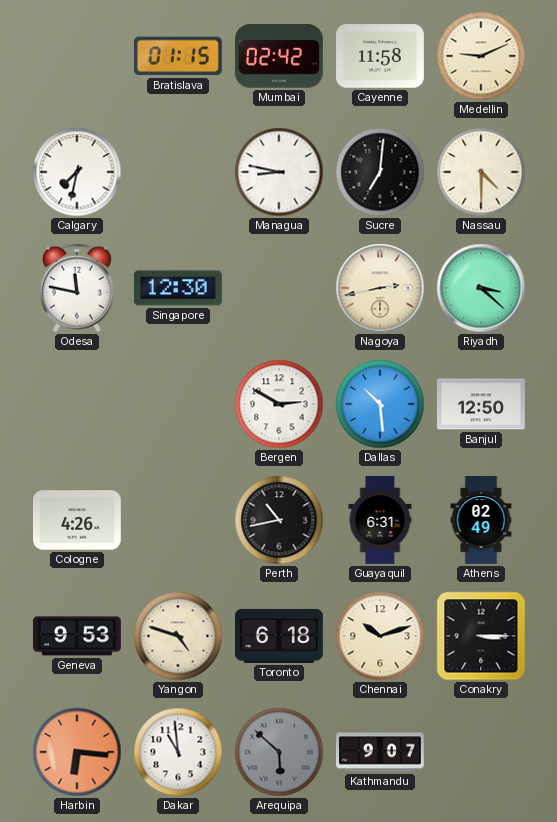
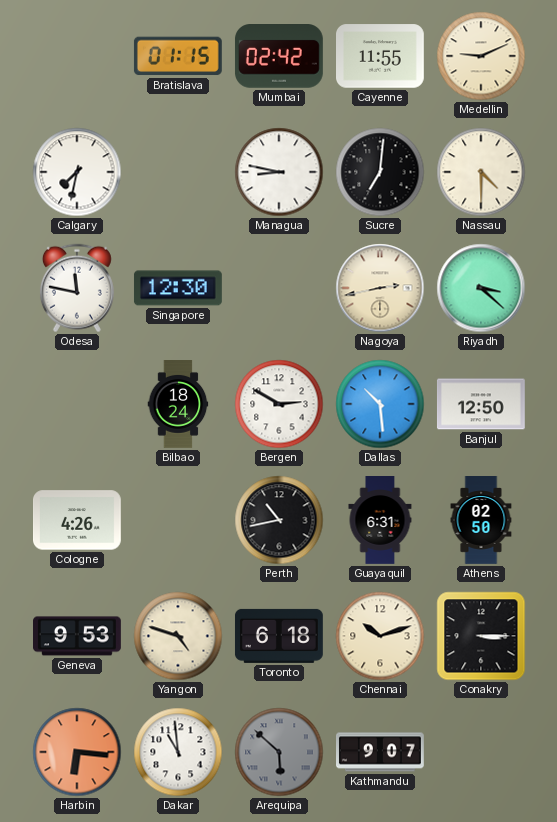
Cayenne: 11:58 -> 11:55 (381, 56)
Bilbao: none -> 18:24 (178, 405)
Athens: 02:49 -> 02:50 (481, 521)
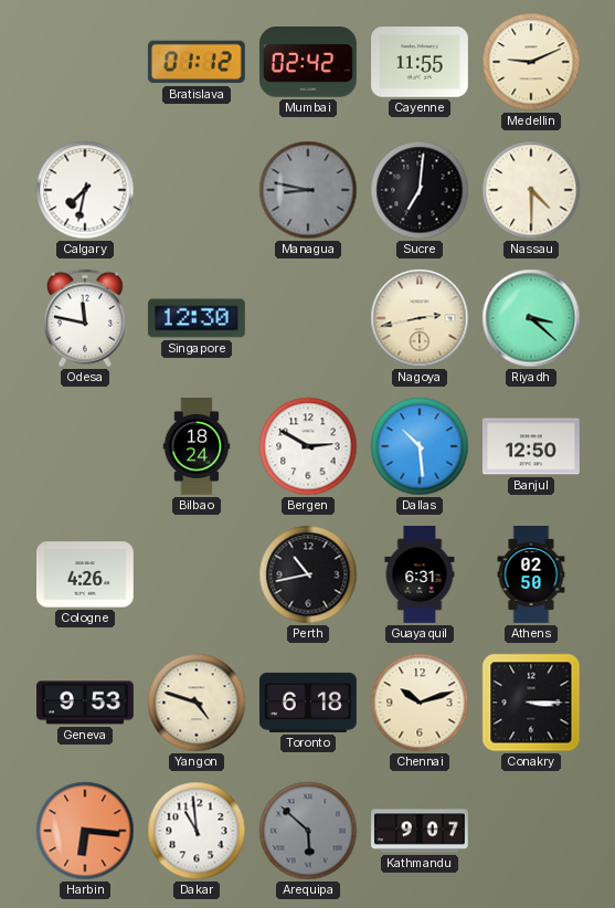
Bratislava: 01:15 -> 01:12 (197, 62)
Managua dial: white -> grey (308, 190)
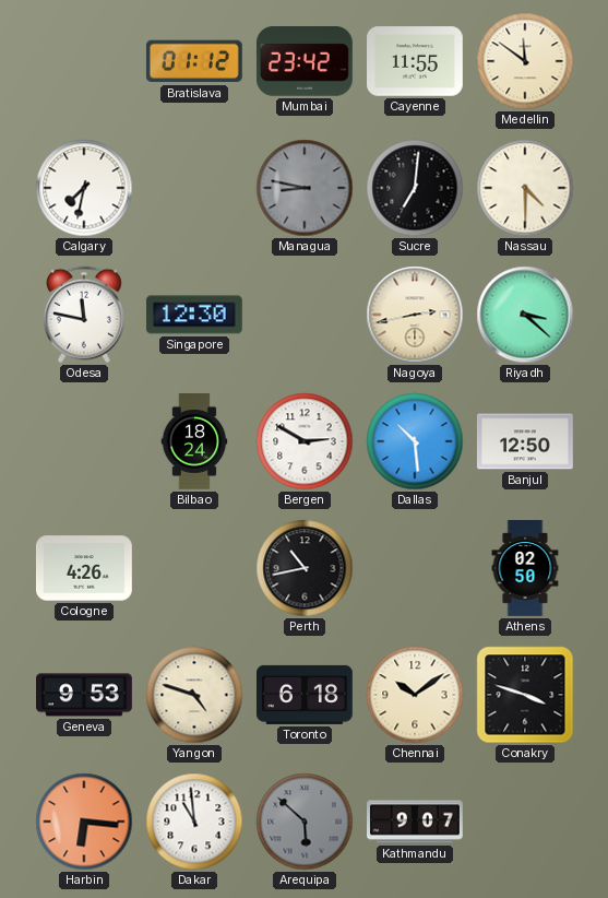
Mumbai: 02:42 -> 23:42 (305, 62)
Medellin: 9:11 -> 11:51 (525, 61)
Guayaquil: 6:31 -> none (420, 576)
Chennai: 10:12 -> 10:09 (415, 695)
Conakry: 3:15 -> 3:48 (525, 695)
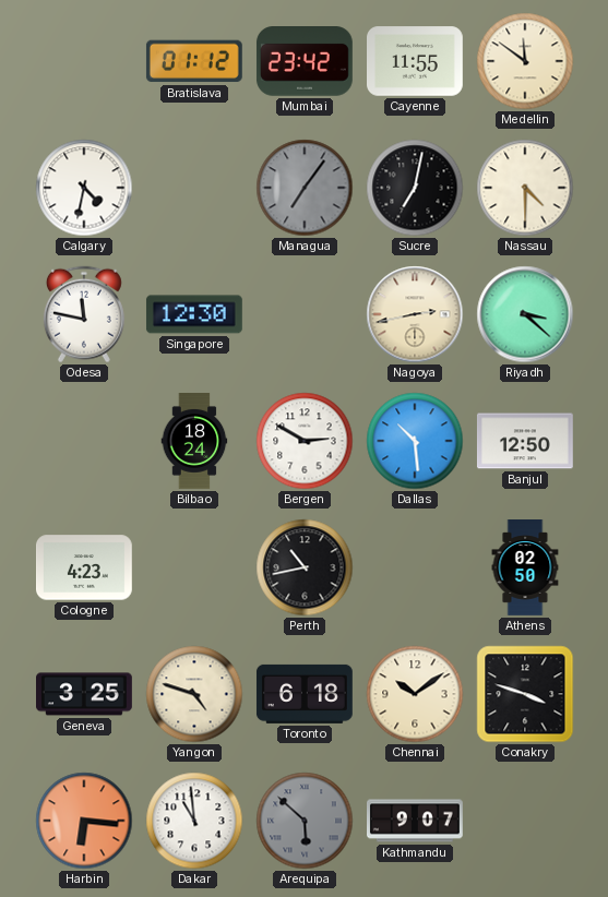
Calgary: 7:32 -> 4:32 (84, 188)
Managua: 8:47 -> 7:06 (305, 188)
Sucre: 7:01 -> 7:02 (415, 188)
Cologne: 4:26 -> 4:23 (85, 567)
Geneva: 9:53 -> 3:25 (85, 694)
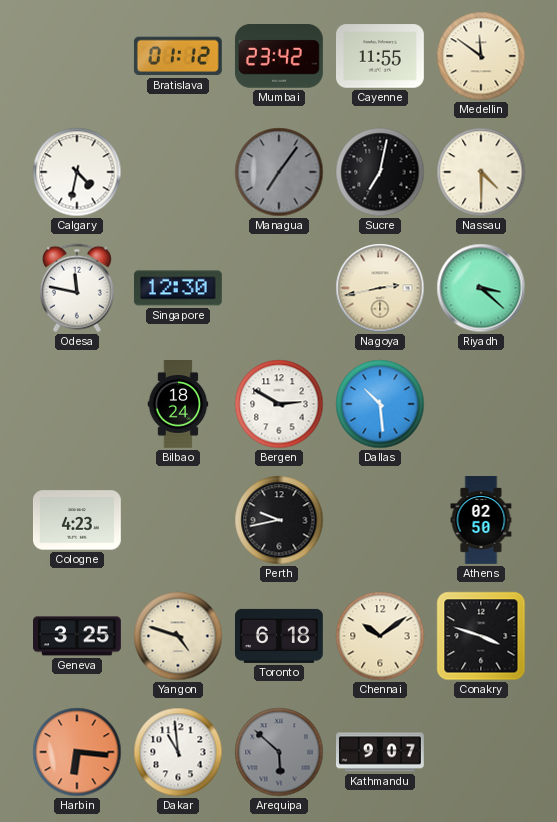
Banjul: 12:50 -> none (525, 441)
Perth: 10:43 -> 9:43 (279, 520)
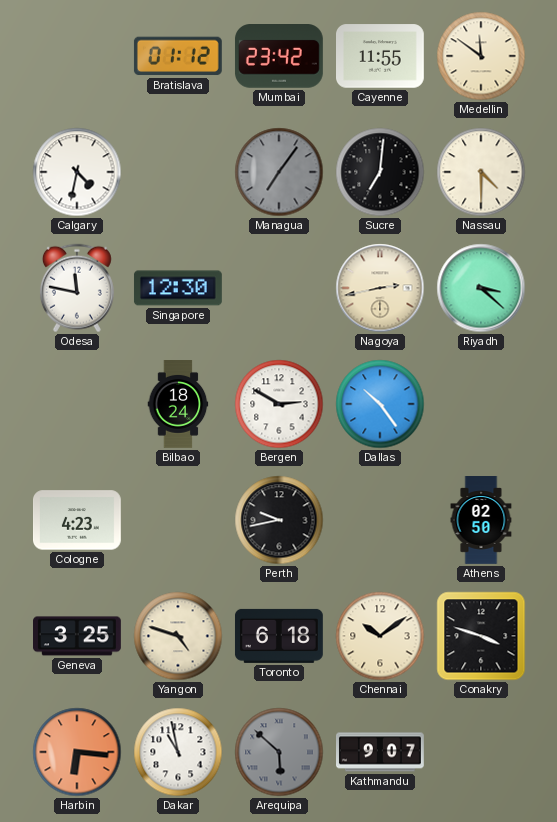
Sucre: 7:02 -> 7:01 (380, 172)
Dallas: 10:29 -> 10:24 (380, 404)
Dakar: 10:59 -> 10:58 (178, 752)
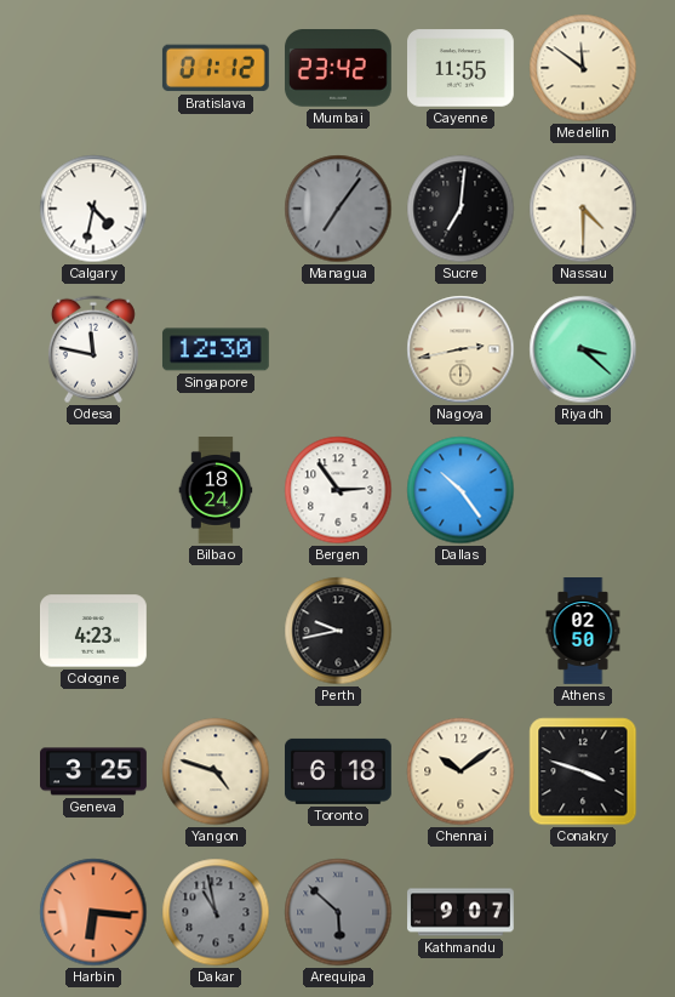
Bergen: 2:50 -> 2:54 (338, 490)
Dakar dial: white -> grey (216, 912)
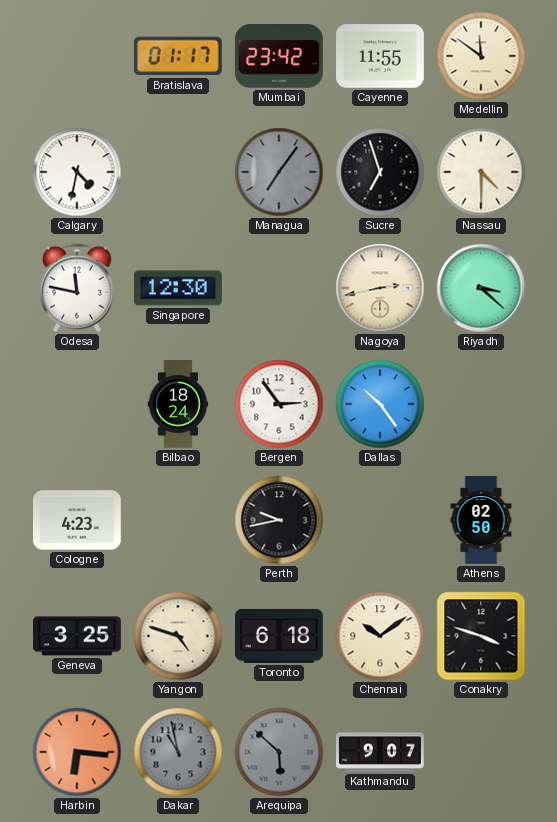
Bratislava: 01:12 -> 01:17 (178, 56)
Sucre: 7:01 -> 6:57 (380, 172)
